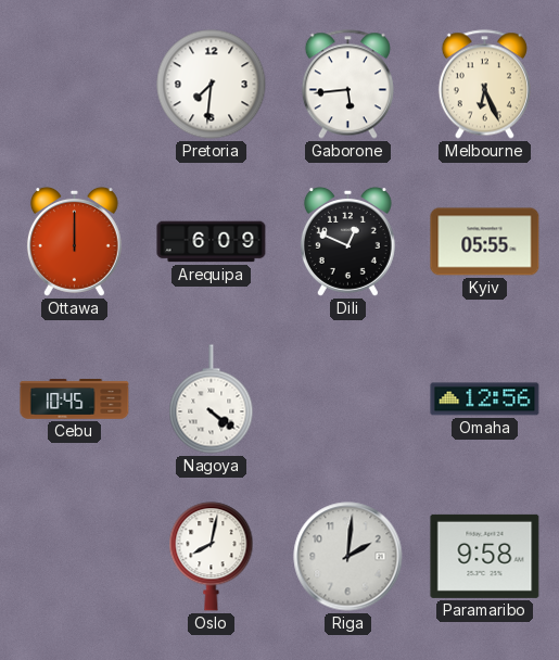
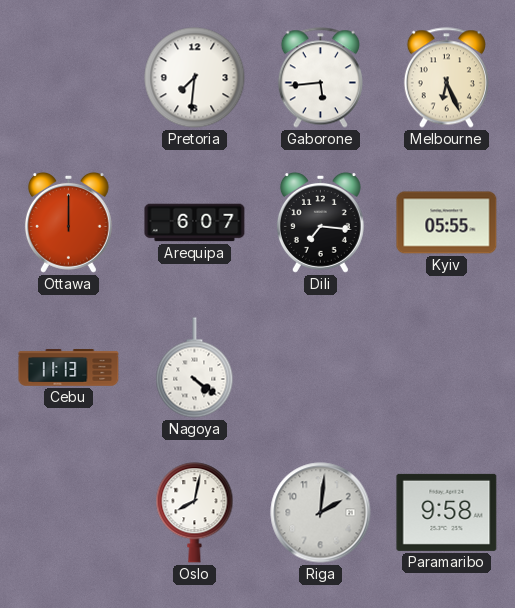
Arequipa: 6:09 -> 6:07 (195, 223)
Dili: 12:49 -> 7:16 (320, 223)
Cebu: 10:45 -> 11:13 (69, 368)
Omaha: 12:56 -> none (485, 399)
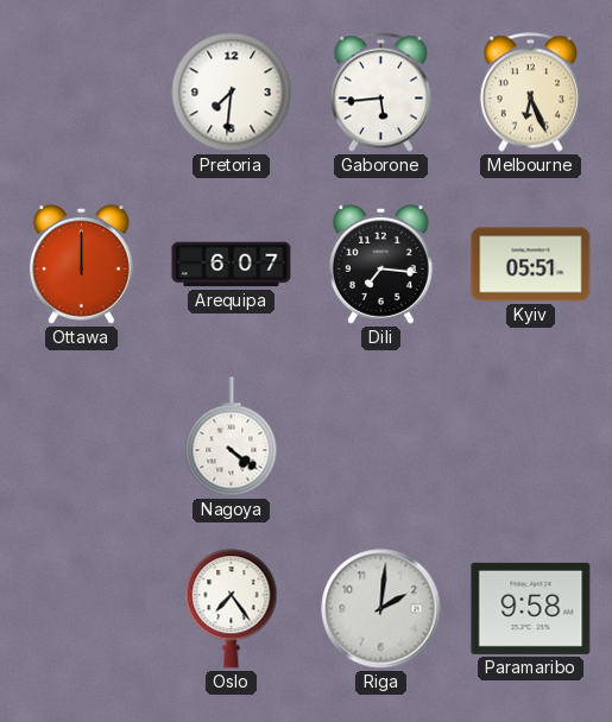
Kyiv: 05:55 -> 05:51 (531, 265)
Cebu: 11:13 -> none (69, 368)
Oslo: 8:02 -> 7:24 (232, 609)
